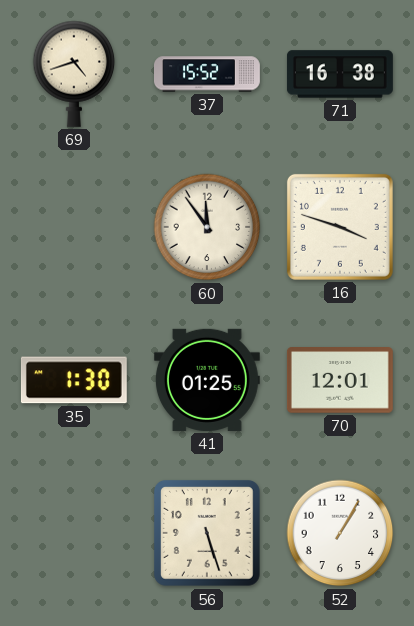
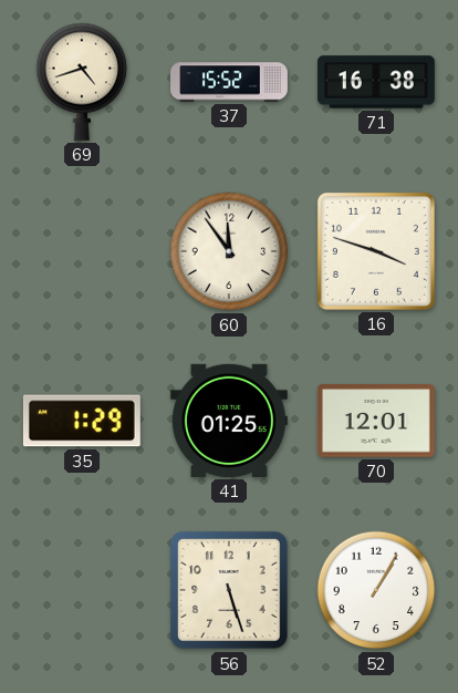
35: 1:30 -> 1:29 (82, 421)
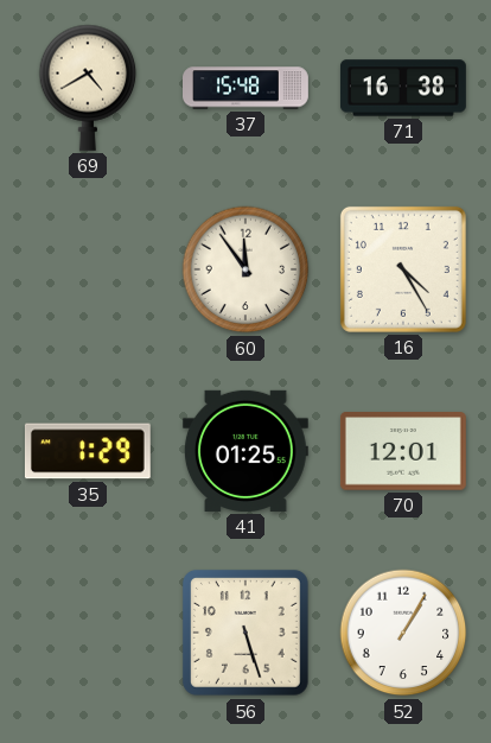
69: 4:42 -> 4:40 (88, 88)
37: 15:52 -> 15:48 (247, 88)
16: 3:48 -> 4:25 (403, 269)
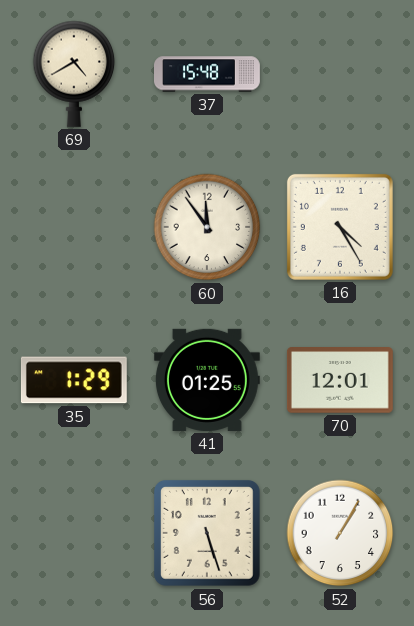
71: 16:38 -> none (403, 88)
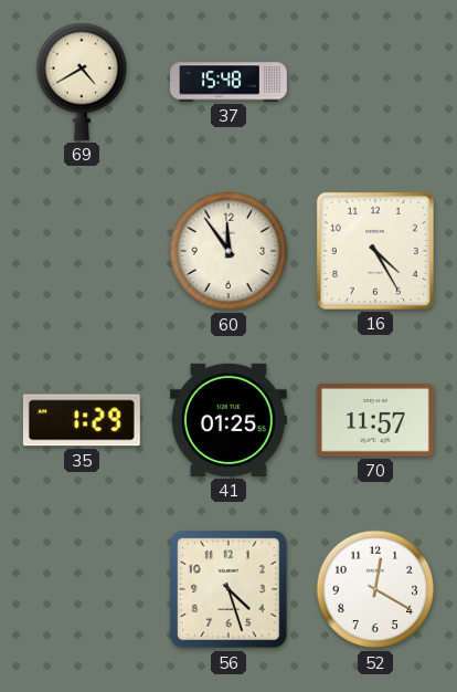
70: 12:01 -> 11:57 (375, 421)
56: 5:27 -> 4:27 (230, 590)
52: 1:05 -> 12:20 (375, 589)
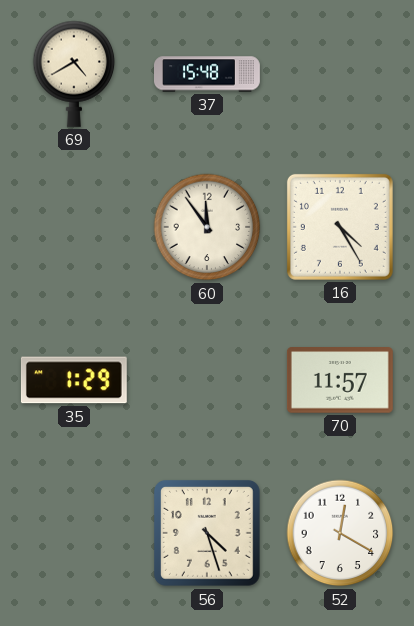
41: 01:25 -> none (228, 420)
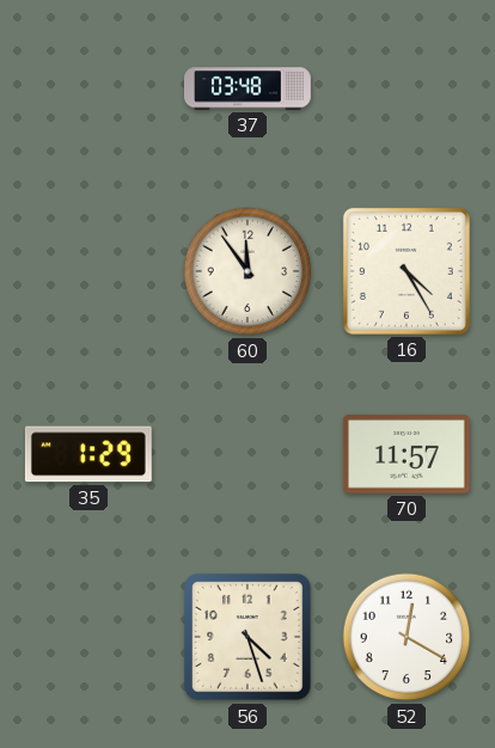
69: 4:40 -> none (74, 74)
37: 15:48 -> 03:48 (249, 88)
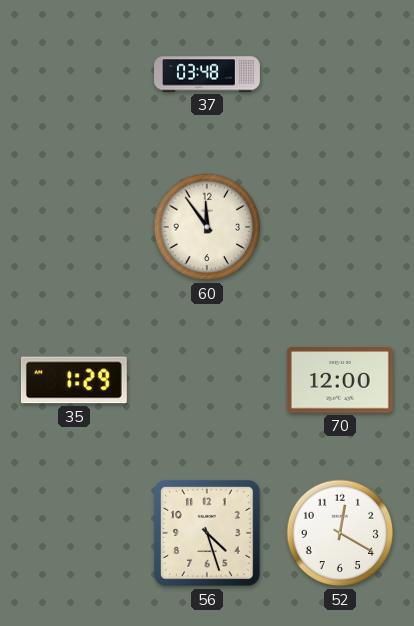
16: 4:25 -> none (407, 271)
70: 11:57 -> 12:00 (340, 381)
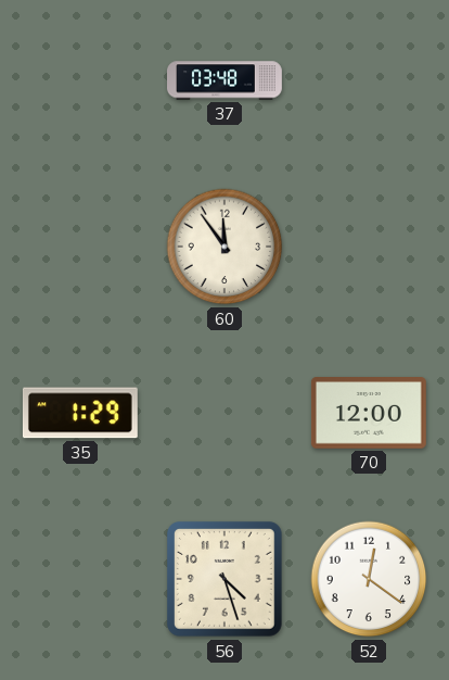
52: 12:20 -> 12:21 (369, 579)
